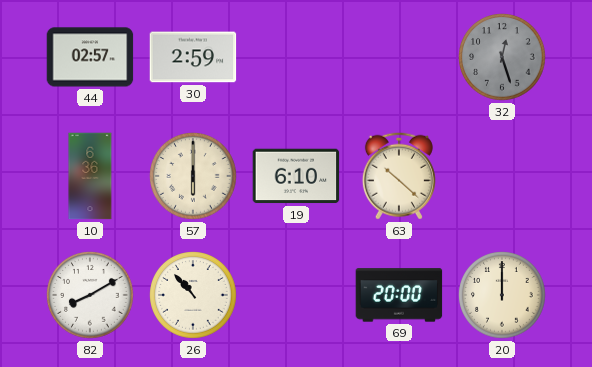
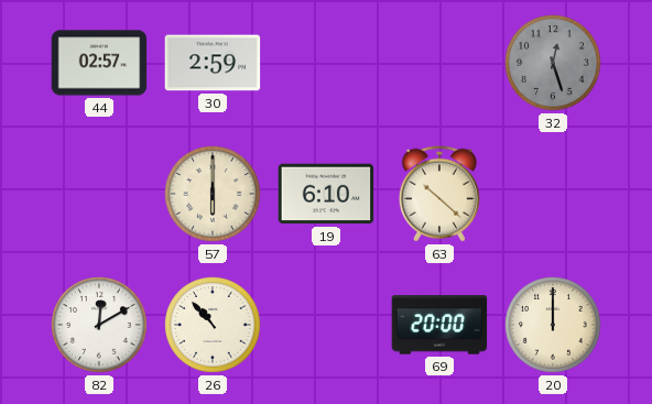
10: 6:36 -> none (90, 176)
82: 8:10 -> 12:10 (99, 325)
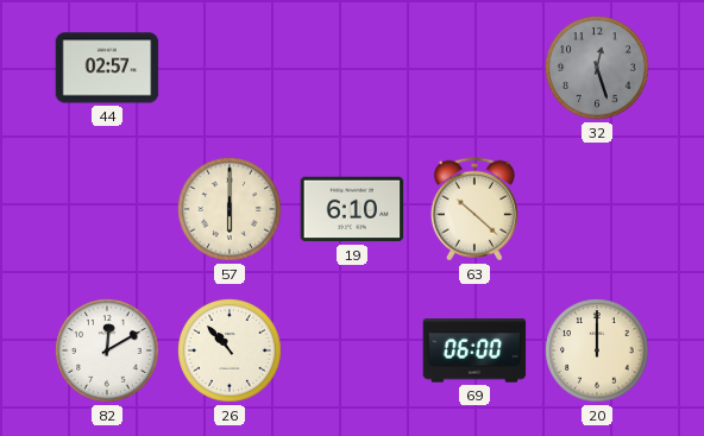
30: 2:59 -> none (213, 63)
69: 20:00 -> 06:00 (474, 350)
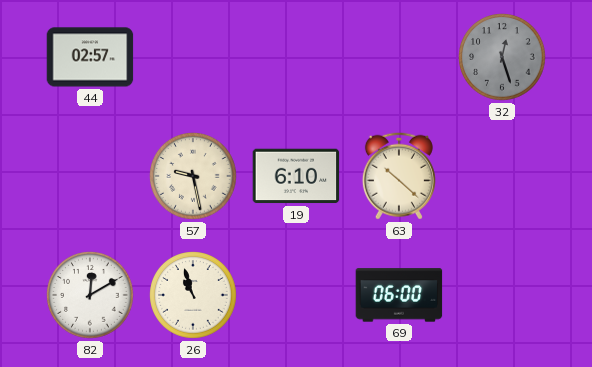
57: 6:00 -> 9:28 (193, 176)
26: 10:53 -> 10:57 (193, 295)
20: 12:00 -> none (597, 350)
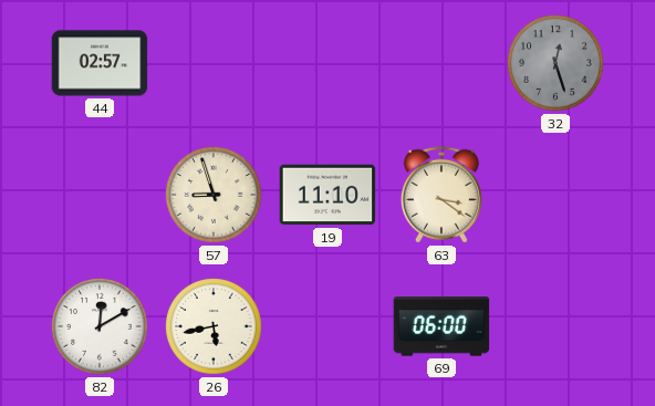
57: 9:28 -> 8:57 (214, 195)
19: 6:10 -> 11:10 (327, 195)
63: 10:22 -> 3:21 (441, 195)
26: 10:57 -> 5:43 (214, 326)
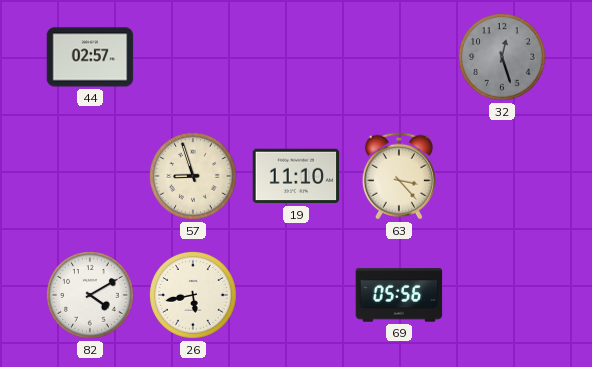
63: 3:21 -> 3:23 (399, 176)
82: 12:10 -> 4:10 (90, 295)
69: 06:00 -> 05:56 (399, 295)
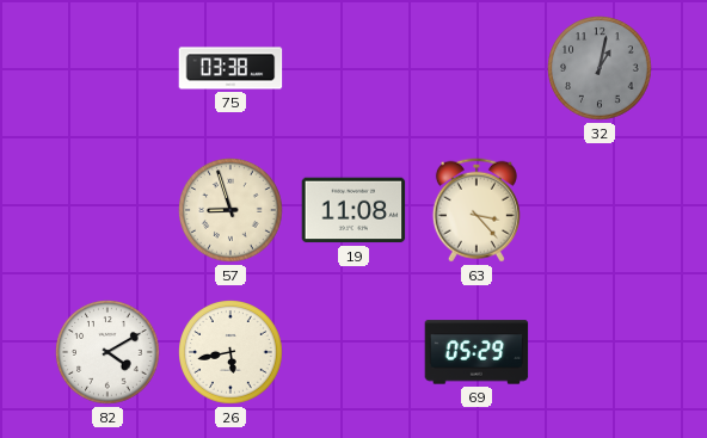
44: 02:57 -> none (90, 57)
75: none -> 03:38 (230, 68)
32: 12:27 -> 1:02 (600, 68)
19: 11:10 -> 11:08 (353, 210)
69: 05:56 -> 05:29 (477, 352)
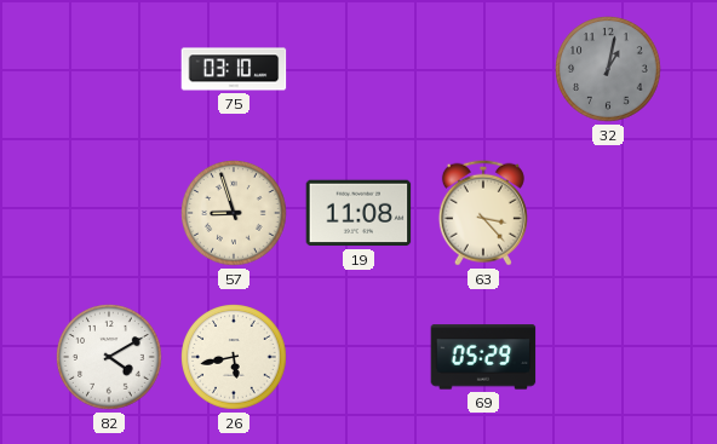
75: 03:38 -> 03:10 (234, 69)
